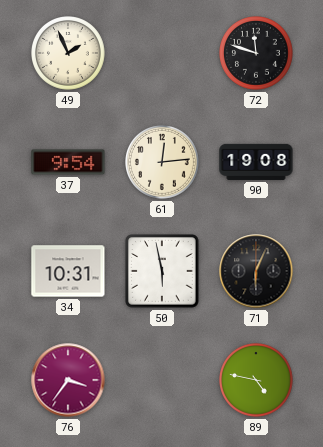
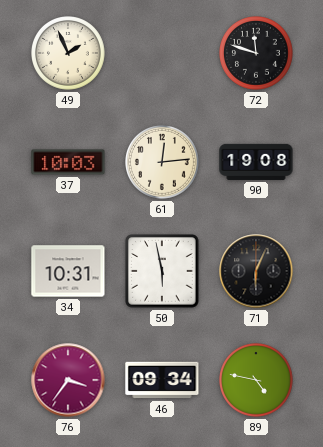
37: 9:54 -> 10:03 (68, 162)
46: none -> 09:34 (162, 380)
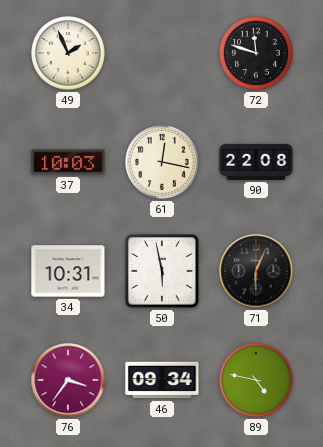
61: 12:14 -> 12:17 (163, 163)
90: 19:08 -> 22:08 (256, 162)
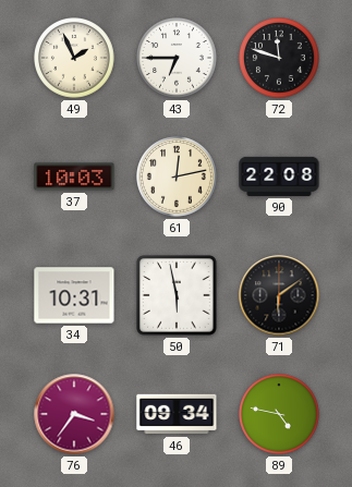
43: none -> 6:45 (178, 59)
61: 12:17 -> 12:13 (178, 178)
71: 6:04 -> 6:09 (279, 295)
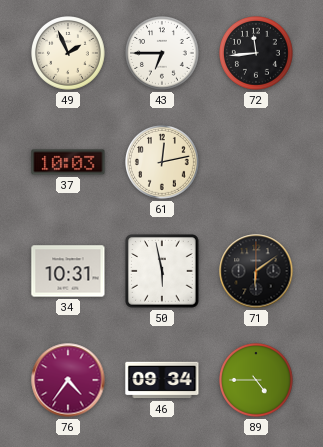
72: 11:48 -> 11:44 (257, 54)
90: 22:08 -> none (279, 176)
76: 3:36 -> 4:36 (68, 380)
89: 4:47 -> 4:45 (257, 381)
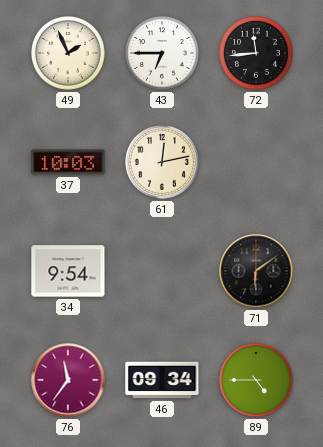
34: 10:31 -> 9:54 (68, 271)
50: 5:58 -> none (162, 271)
76: 4:36 -> 11:36 (68, 380)
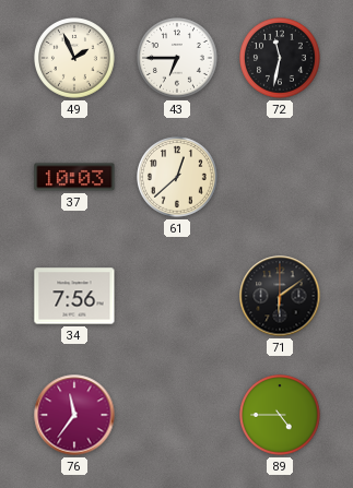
72: 11:44 -> 11:32 (281, 59)
61: 12:13 -> 12:38 (178, 178)
34: 9:54 -> 7:56 (74, 296)
46: 09:34 -> none (162, 380)
